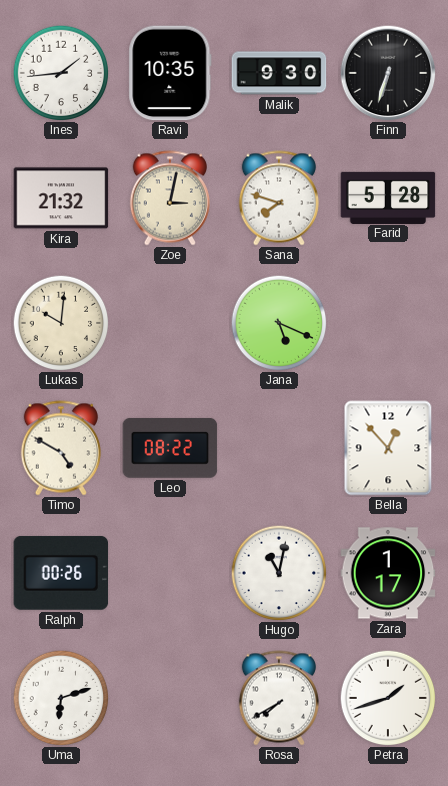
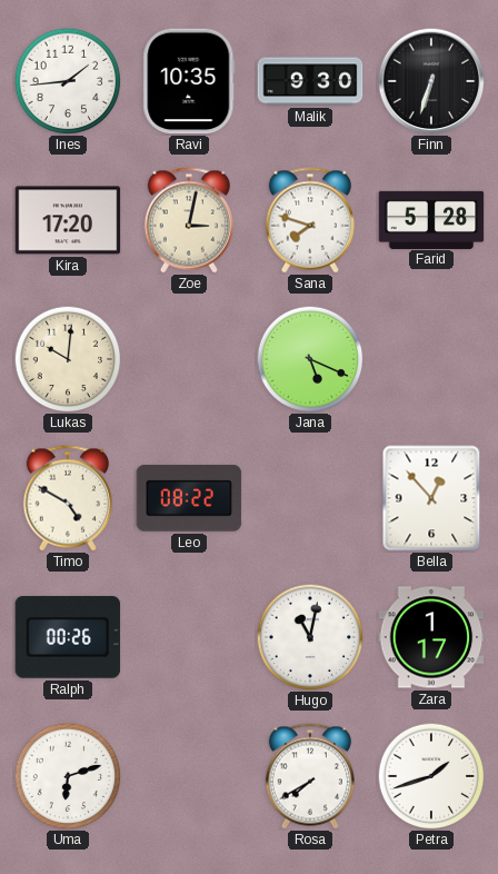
Kira: 21:32 -> 17:20 (68, 220)
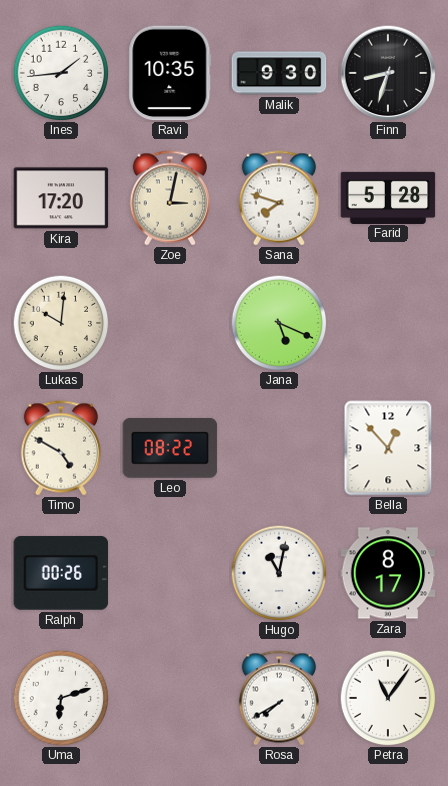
Finn: 6:33 -> 8:33 (388, 73)
Zara: 1:17 -> 8:17 (388, 573)
Petra: 1:42 -> 11:06 (388, 698)
